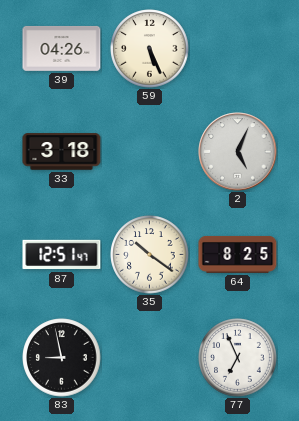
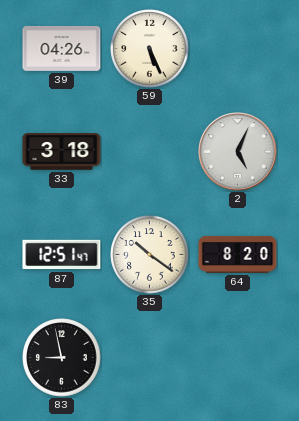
64: 8:25 -> 8:20 (238, 254)
77: 6:56 -> none (238, 358)
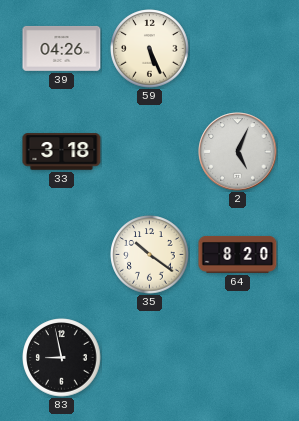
87: 12:51 -> none (62, 255)
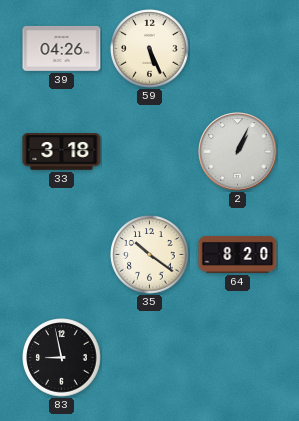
2: 5:04 -> 1:04 (238, 152)
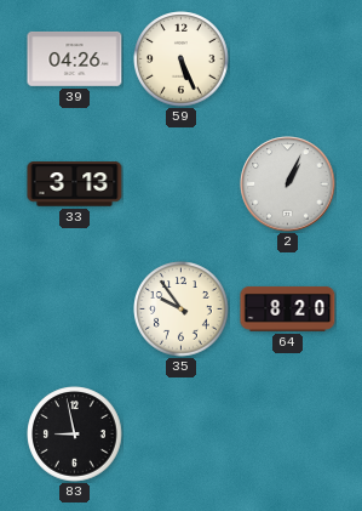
33: 3:18 -> 3:13 (75, 184)
35: 10:21 -> 9:54 (182, 310)
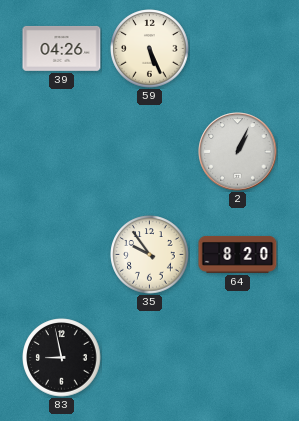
33: 3:13 -> none (75, 184)
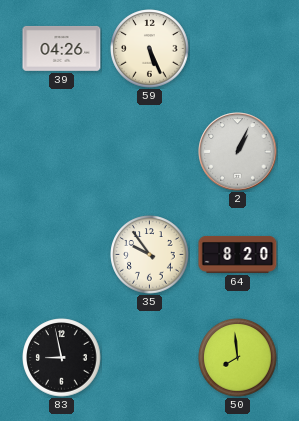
50: none -> 7:59 (238, 358)
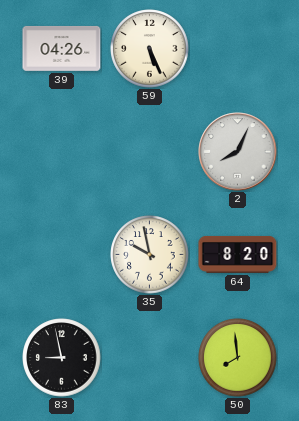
2: 1:04 -> 8:04 (238, 152)
35: 9:54 -> 9:58 (150, 255)
